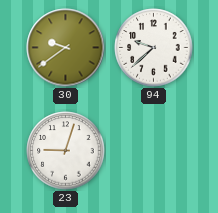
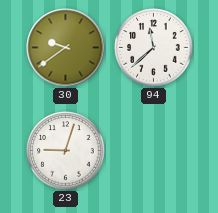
94: 9:38 -> 11:38 (154, 48)
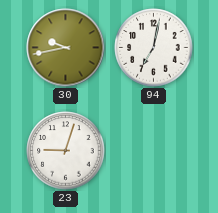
30: 9:39 -> 9:43 (66, 48)
94: 11:38 -> 7:02 (154, 48)
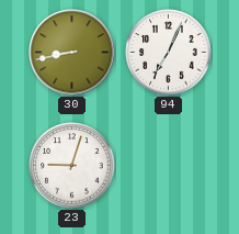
30: 9:43 -> 8:43 (72, 53)
94: 7:02 -> 7:04 (169, 53)
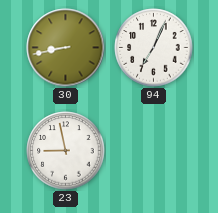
23: 9:03 -> 8:58 (66, 151)
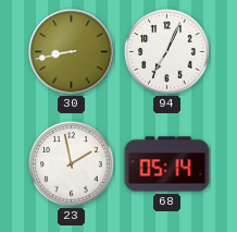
23: 8:58 -> 1:58 (72, 164)
68: none -> 05:14 (167, 164)
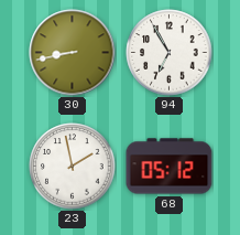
94: 7:04 -> 6:55 (170, 53)
68: 05:14 -> 05:12 (170, 167)
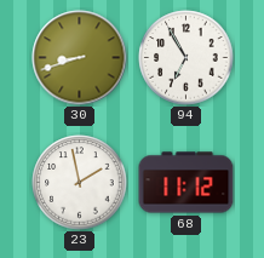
30: 8:43 -> 8:42 (80, 58)
68: 05:12 -> 11:12 (186, 183)
